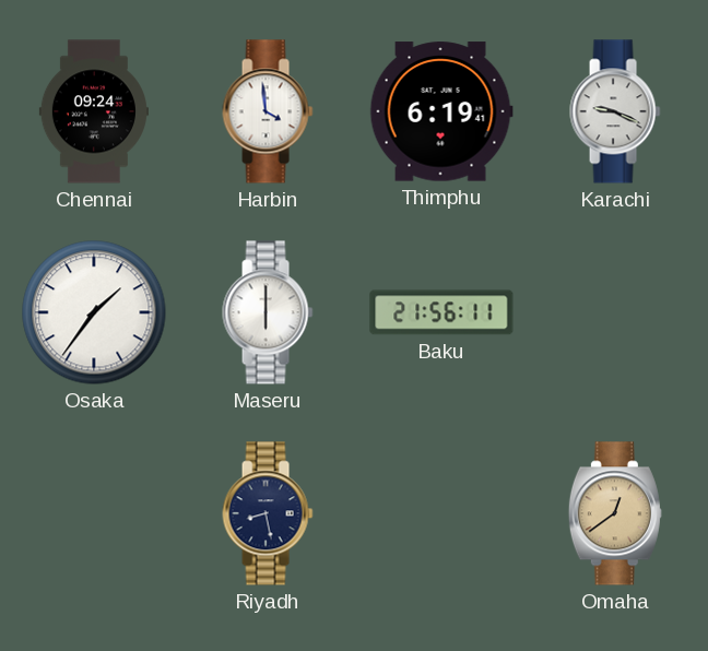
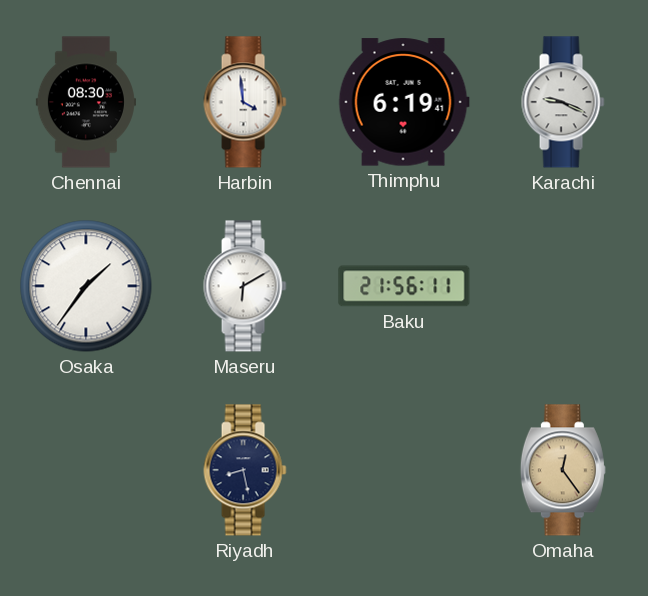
Chennai: 09:24 -> 08:30 (86, 102)
Maseru: 6:00 -> 6:10 (245, 286)
Omaha: 12:39 -> 12:24 (563, 470)
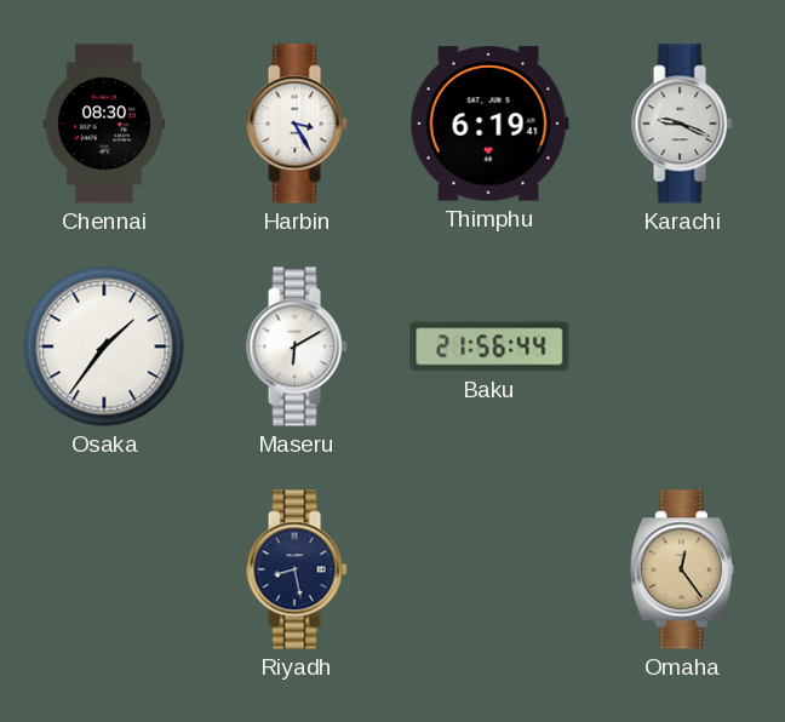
Harbin: 3:59 -> 3:25 (297, 124)
Baku: 21:56:11 -> 21:56:44 (489, 346)
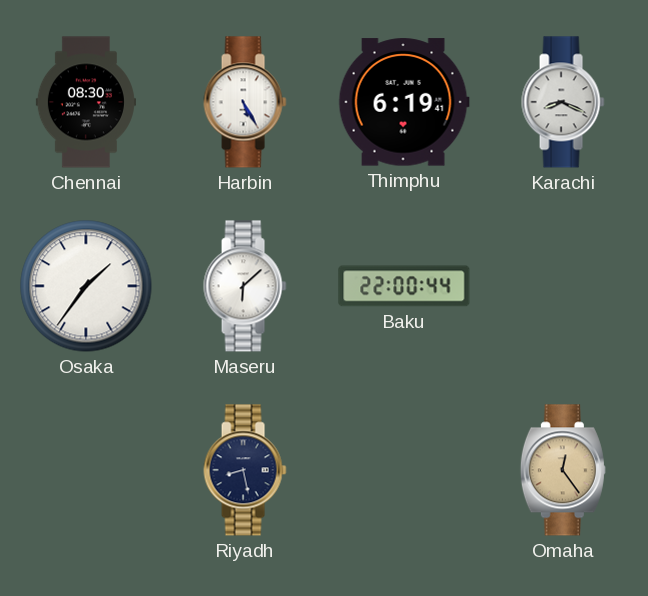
Harbin: 3:25 -> 5:25 (245, 102)
Karachi: 9:19 -> 8:19 (563, 102)
Maseru: 6:10 -> 6:08 (245, 286)
Baku: 21:56 -> 22:00 (404, 286)
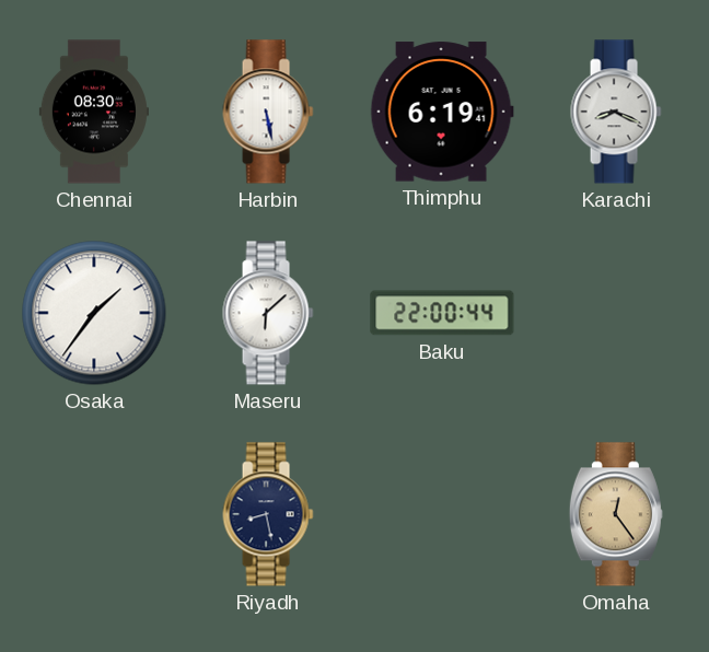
Harbin: 5:25 -> 5:28 (268, 112)
